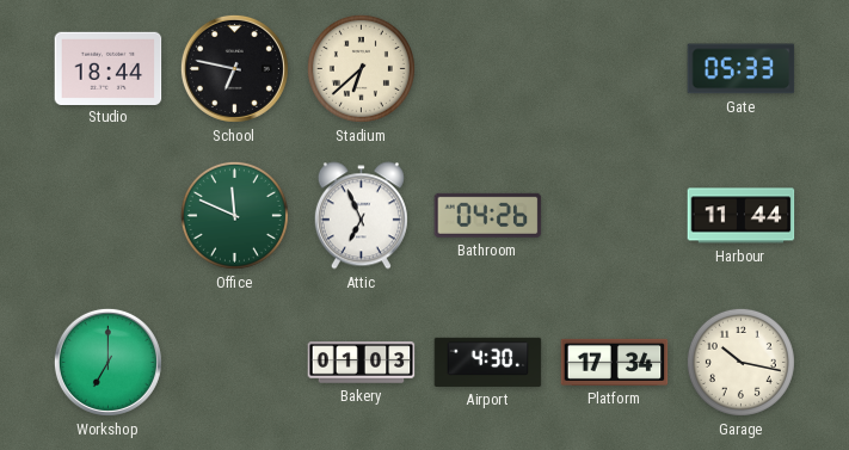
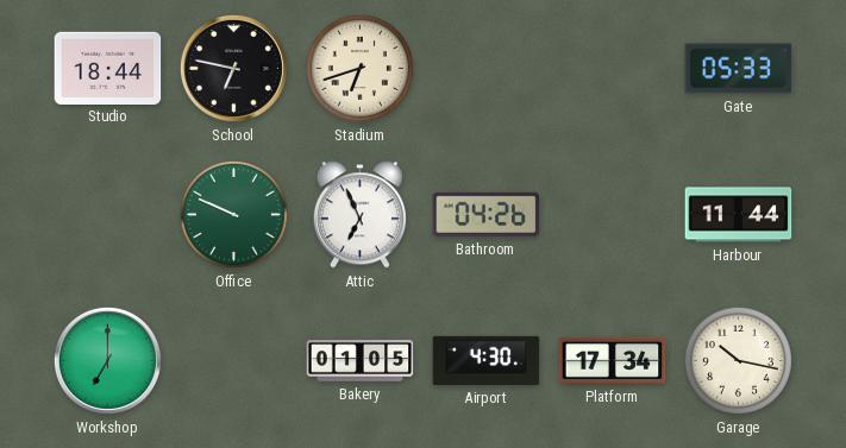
Stadium: 6:38 -> 6:42 (359, 68)
Office: 11:49 -> 9:49 (233, 214)
Bakery: 01:03 -> 01:05 (361, 361)
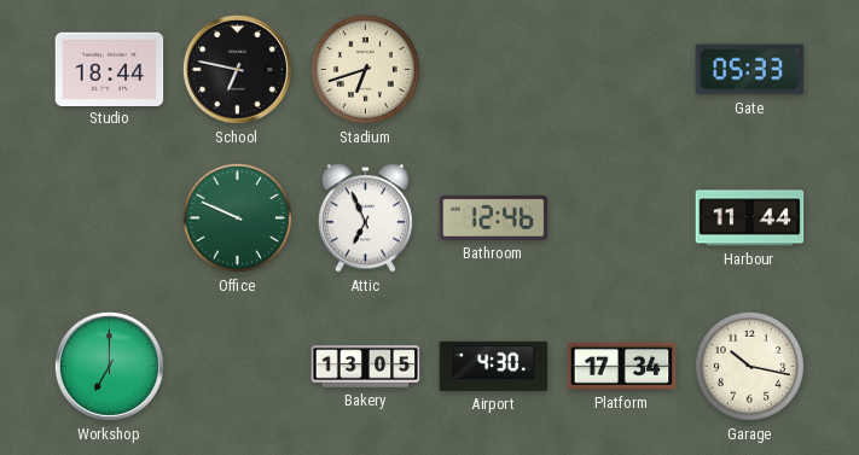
Bathroom: 04:26 -> 12:46 (494, 217)
Bakery: 01:05 -> 13:05 (366, 367)
